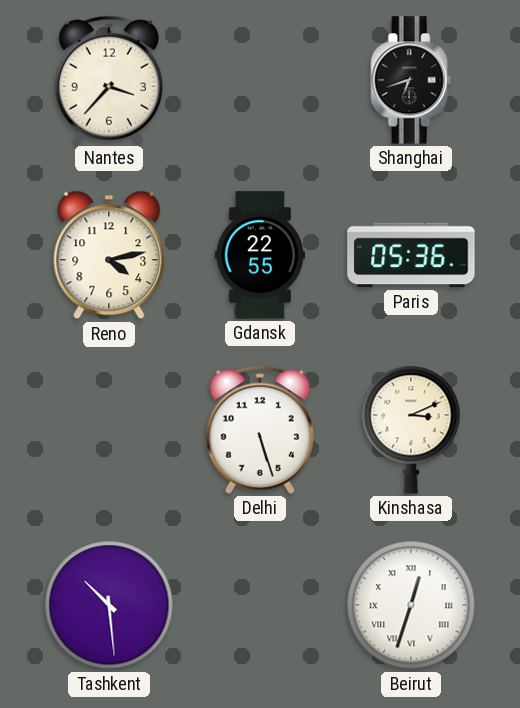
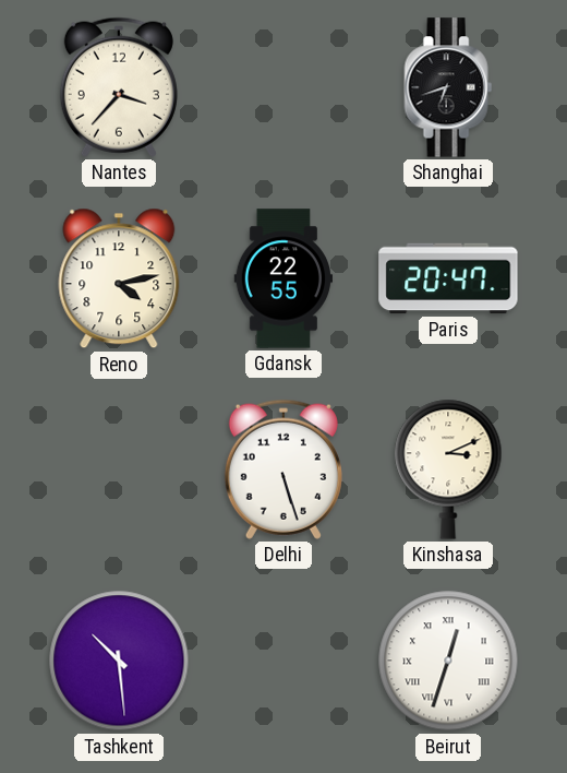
Paris: 05:36 -> 20:47 (448, 278)
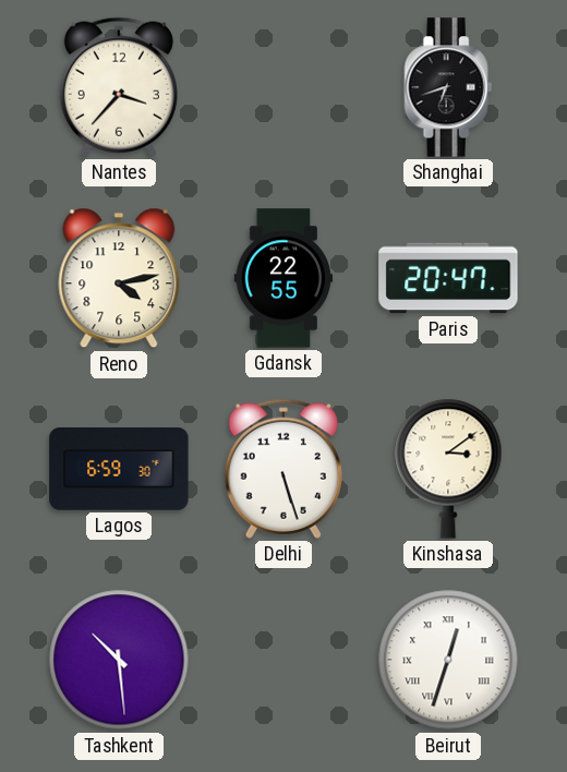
Lagos: none -> 6:59 (119, 470)
Kinshasa: 3:11 -> 3:09 (448, 469)
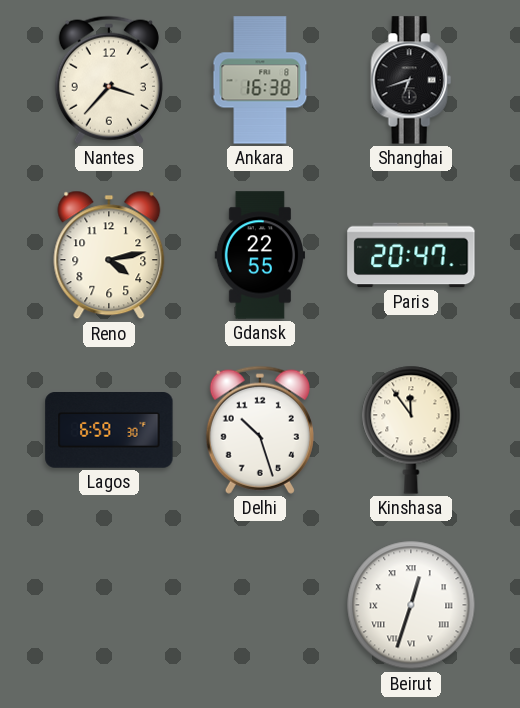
Ankara: none -> 16:38 (260, 80)
Delhi: 5:27 -> 10:27 (260, 430)
Kinshasa: 3:09 -> 11:54 (411, 430)
Tashkent: 10:29 -> none (119, 660)
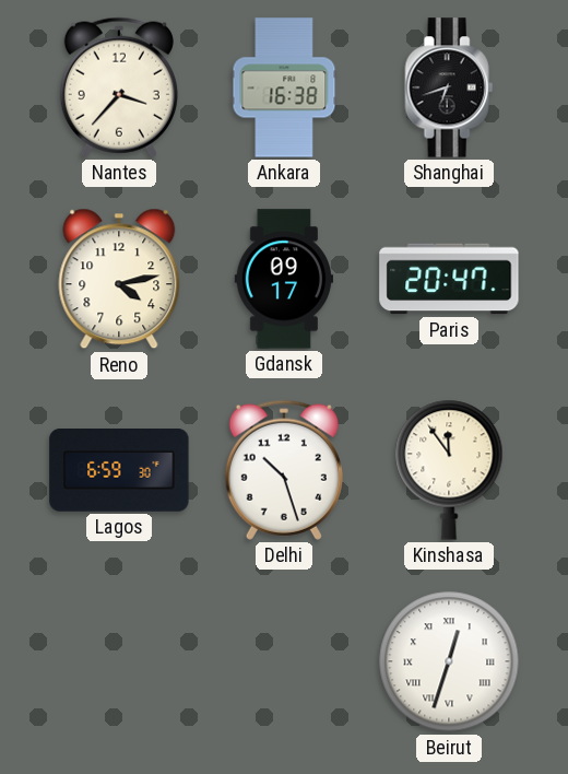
Gdansk: 22:55 -> 09:17 (283, 279)
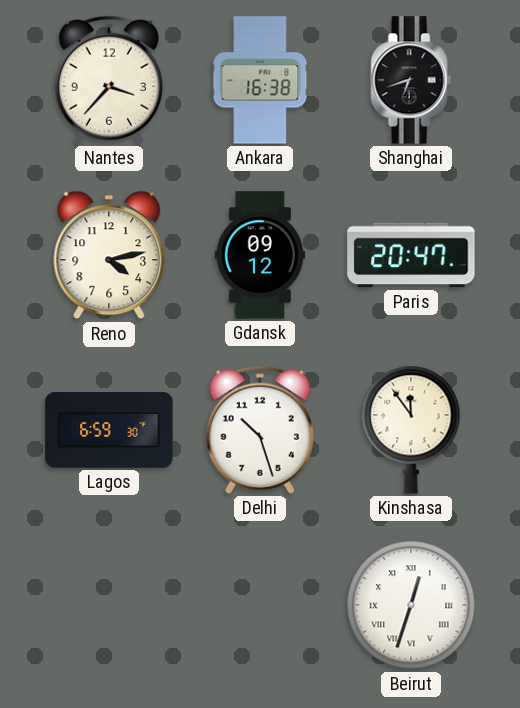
Gdansk: 09:17 -> 09:12 (259, 255)
